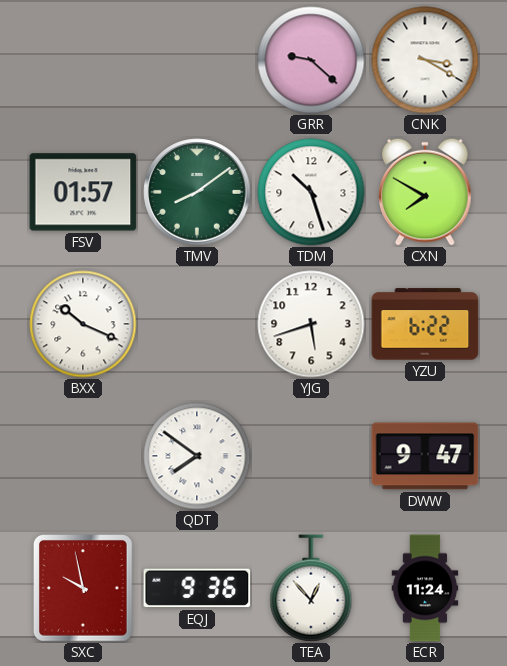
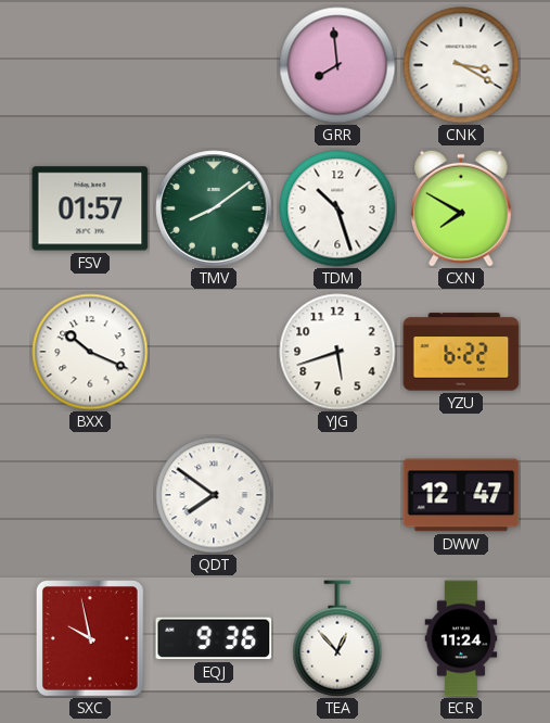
GRR: 9:22 -> 7:59 (337, 65)
DWW: 9:47 -> 12:47 (461, 495)
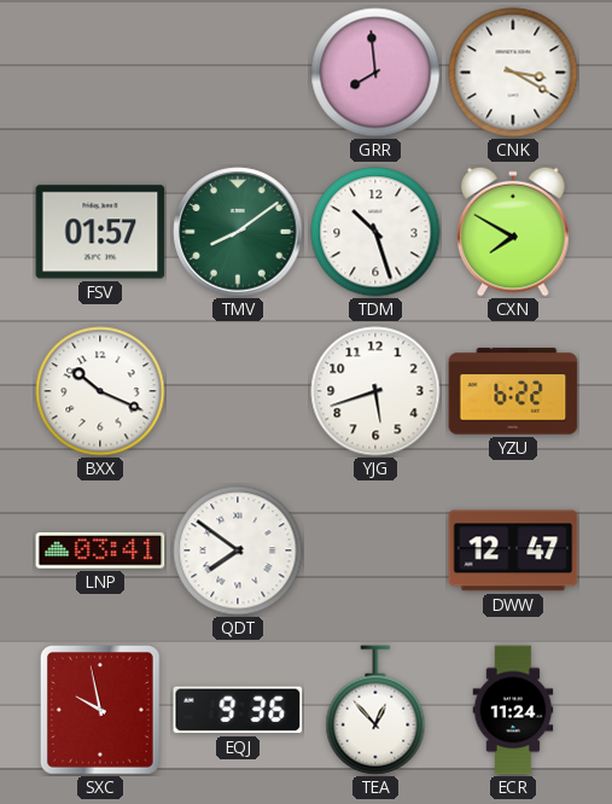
LNP: none -> 03:41 (100, 552)
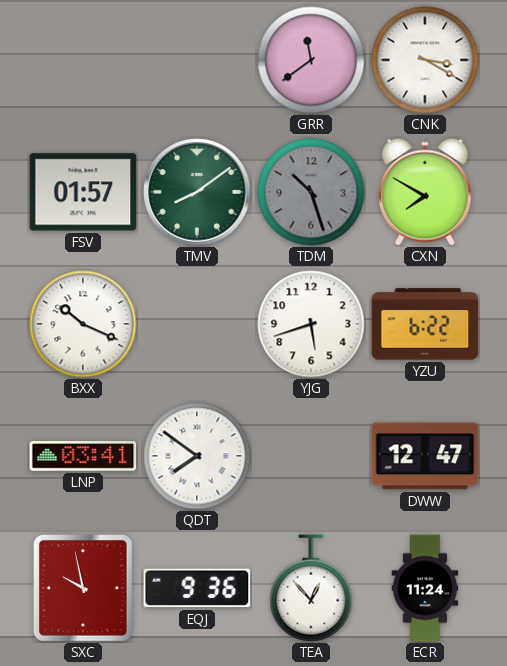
GRR: 7:59 -> 11:39 (311, 60)
TDM dial: white -> grey (311, 192)
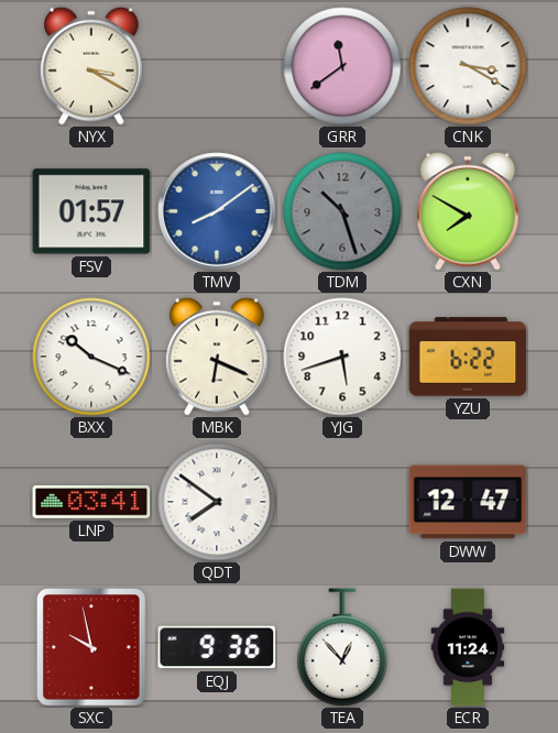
NYX: none -> 3:20 (91, 66)
TMV dial: green -> blue (217, 211)
MBK: none -> 6:19 (217, 357)
